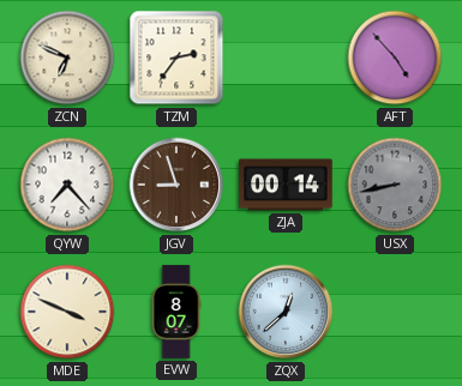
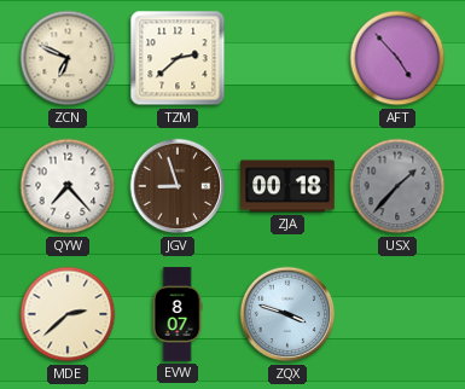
TZM: 2:36 -> 2:38 (178, 58)
ZJA: 00:14 -> 00:18 (287, 186)
USX: 8:43 -> 1:37 (397, 186)
MDE: 3:49 -> 2:38 (68, 314)
ZQX: 12:38 -> 3:48 (287, 314)
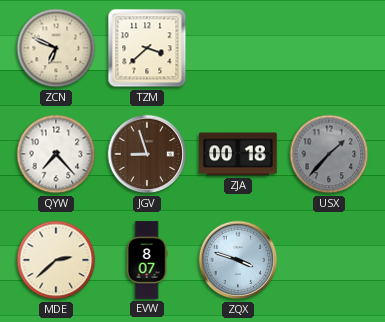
TZM: 2:38 -> 3:38 (147, 48)
AFT: 4:53 -> none (397, 58)
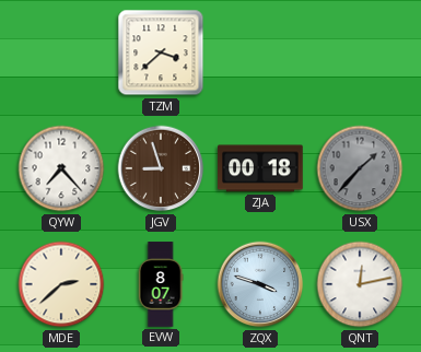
ZCN: 6:49 -> none (56, 48)
QNT: none -> 12:13 (360, 284)
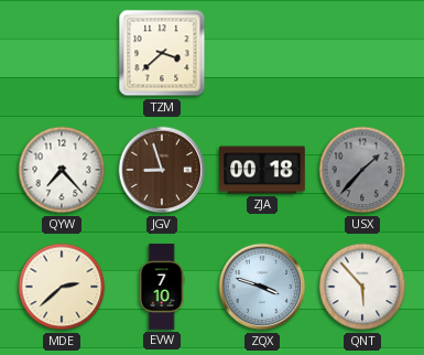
EVW: 8:07 -> 7:10 (162, 287)
QNT: 12:13 -> 5:53 (362, 287)
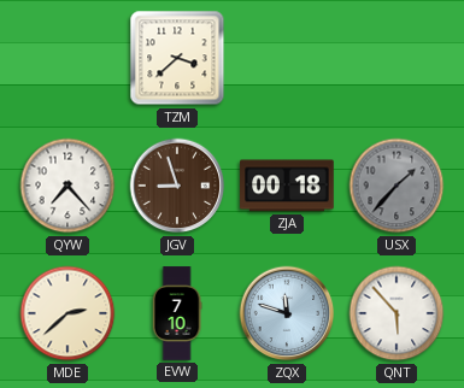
ZQX: 3:48 -> 11:48 (287, 313)
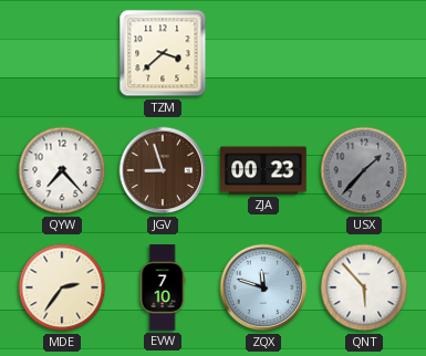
ZJA: 00:18 -> 00:23 (263, 170)
MDE: 2:38 -> 2:36 (62, 287)
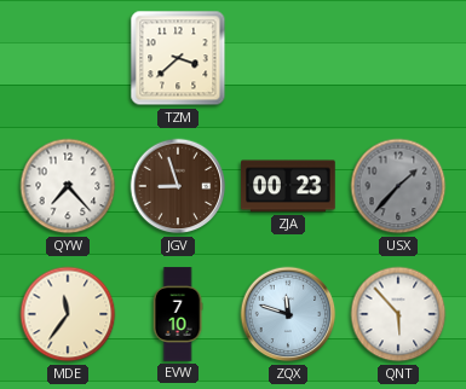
MDE: 2:36 -> 11:36 (68, 314)
